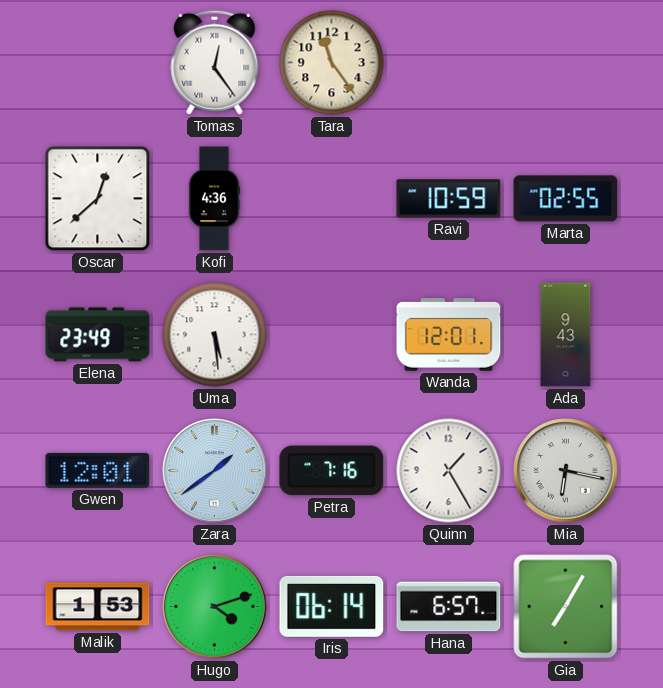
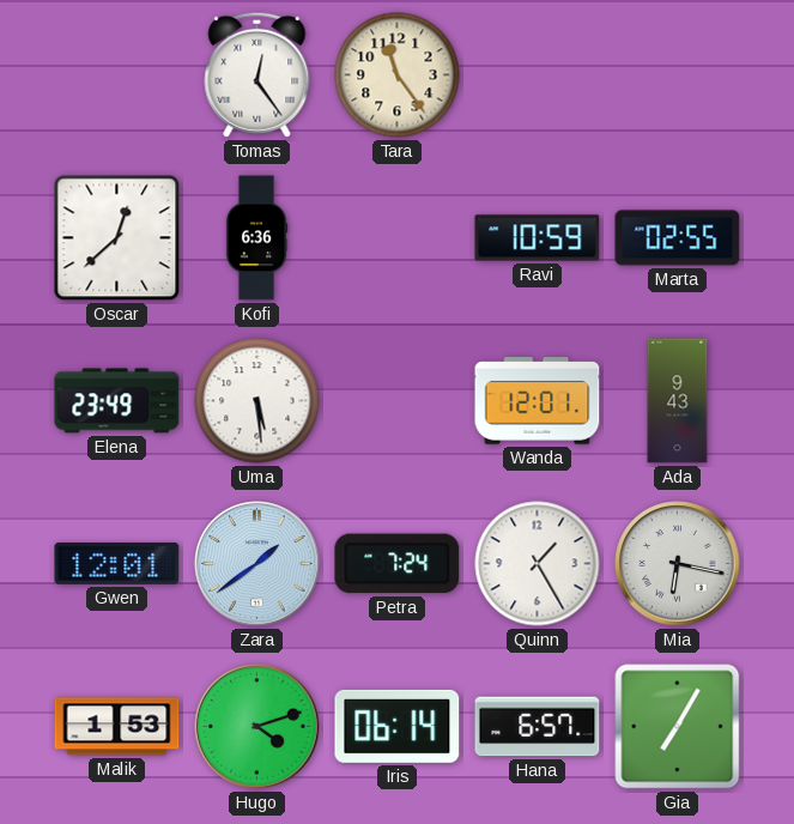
Kofi: 4:36 -> 6:36 (256, 238)
Petra: 7:16 -> 7:24 (398, 564)
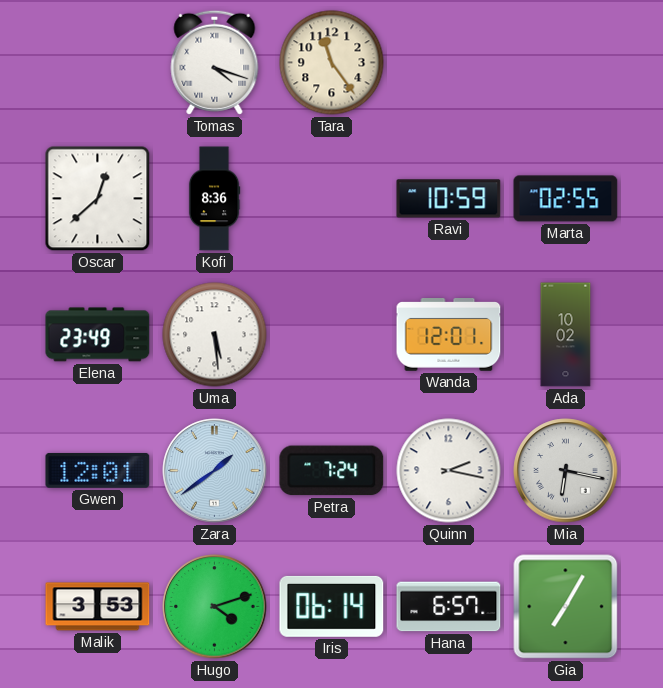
Tomas: 12:24 -> 4:18 (215, 62)
Kofi: 6:36 -> 8:36 (214, 199)
Ada: 9:43 -> 10:02 (566, 335)
Quinn: 1:25 -> 2:17 (449, 471)
Malik: 1:53 -> 3:53 (98, 607)
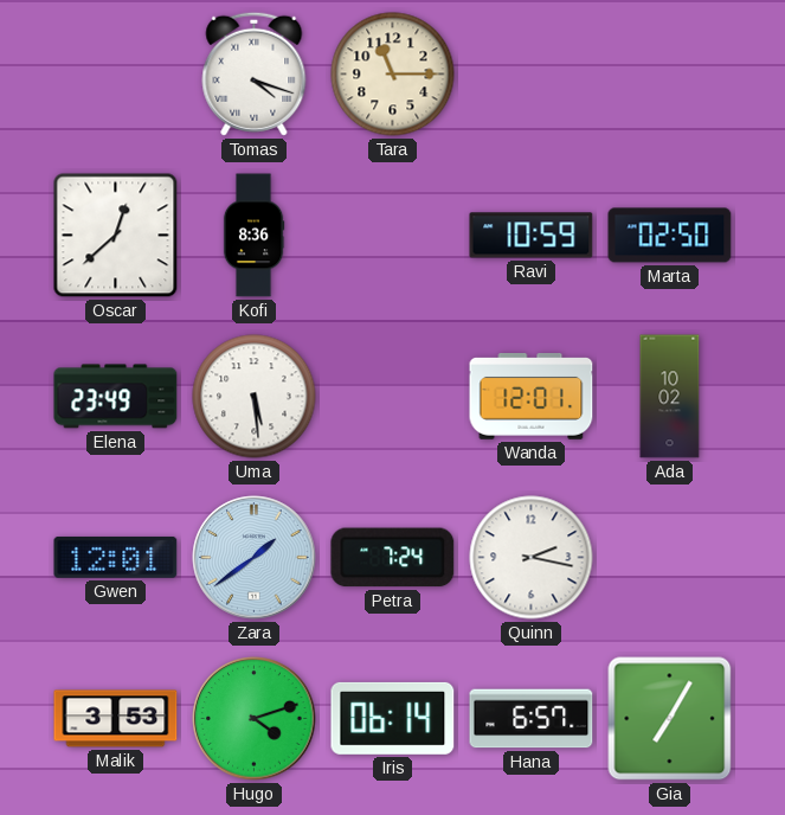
Tara: 11:24 -> 11:15 (393, 75)
Marta: 02:55 -> 02:50 (670, 236)
Mia: 6:17 -> none (566, 471)
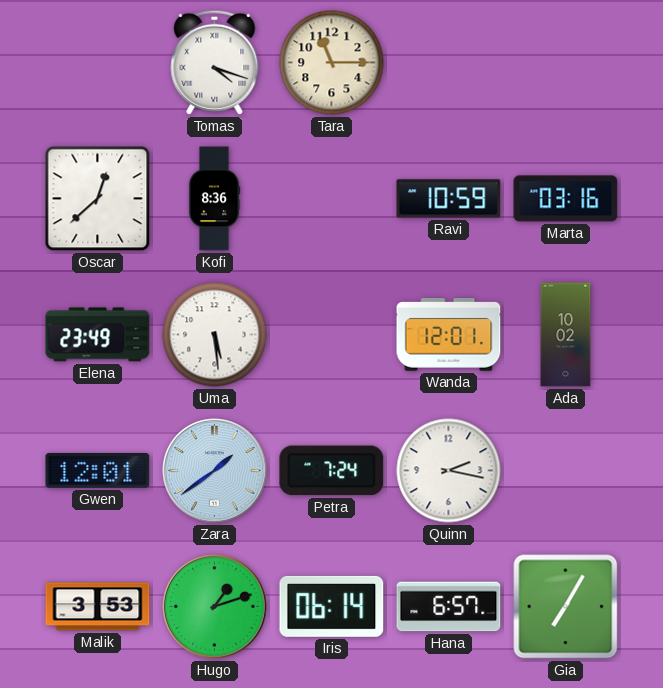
Marta: 02:50 -> 03:16 (566, 199)
Hugo: 4:12 -> 1:12 (215, 607)
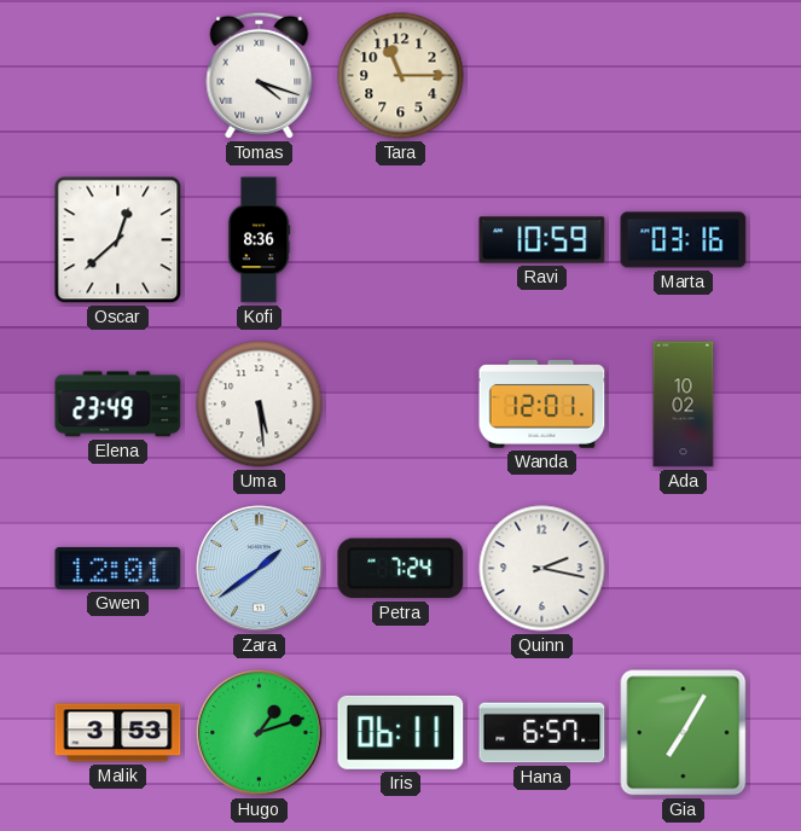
Iris: 06:14 -> 06:11 (401, 732)
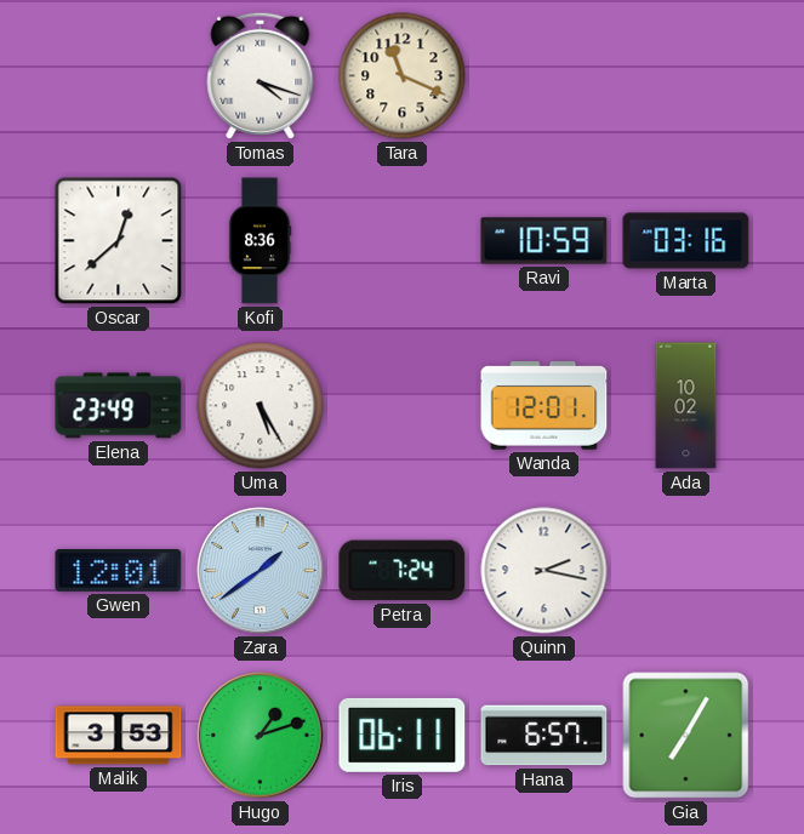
Tara: 11:15 -> 11:19 (403, 76)
Uma: 5:29 -> 5:25 (261, 406)
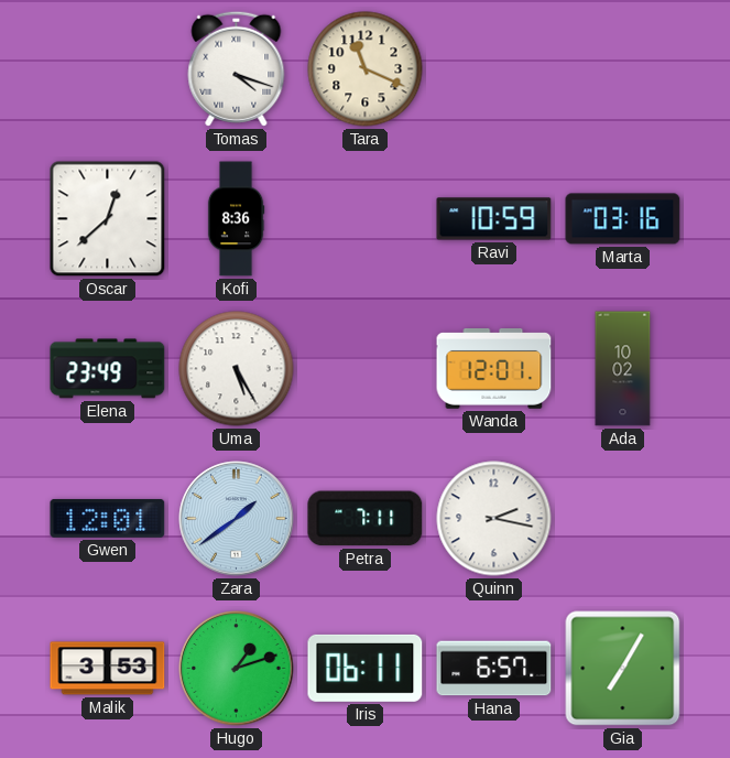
Petra: 7:24 -> 7:11 (366, 519)
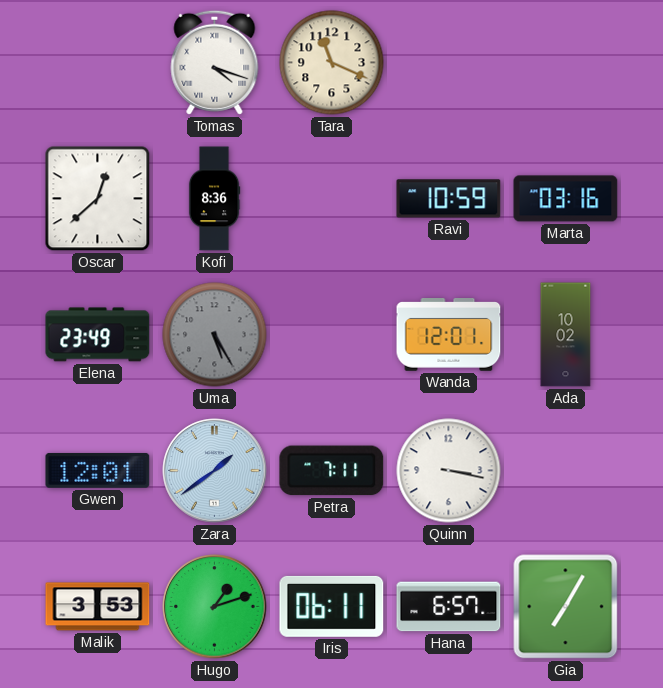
Uma dial: white -> grey (215, 335)
Quinn: 2:17 -> 3:17 (449, 471)
